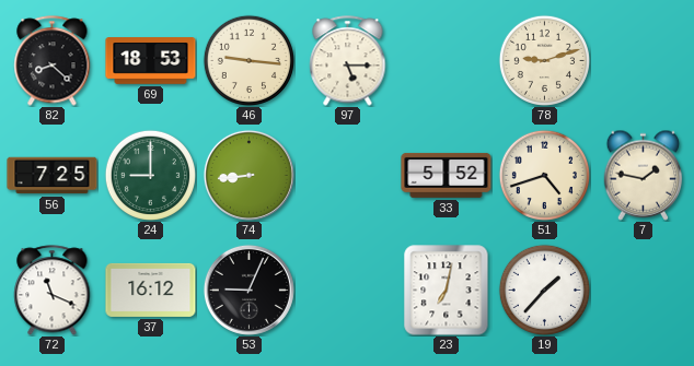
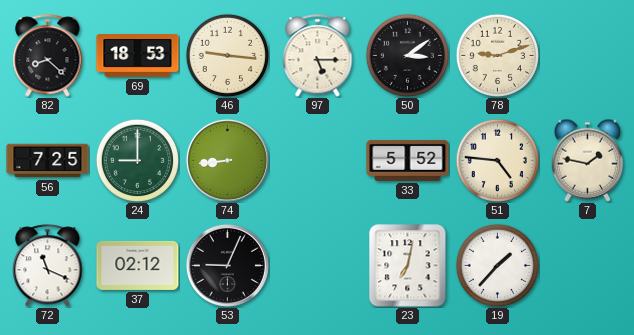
50: none -> 3:09 (407, 55)
51: 4:42 -> 4:46 (497, 160)
37: 16:12 -> 02:12 (138, 265)
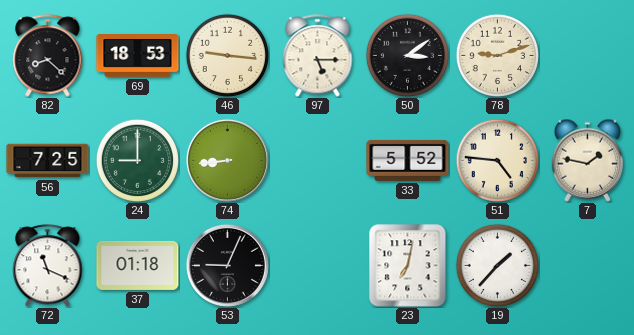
37: 02:12 -> 01:18 (138, 265)
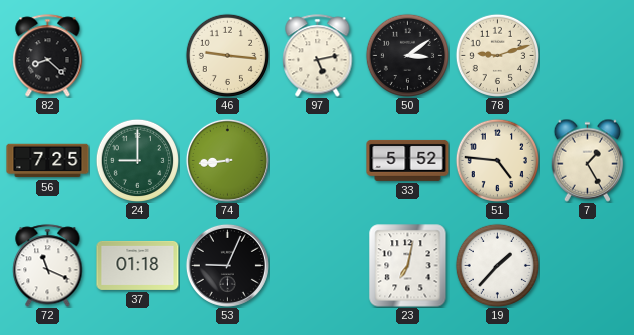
69: 18:53 -> none (138, 56)
97: 5:15 -> 5:13 (318, 56)
7: 1:47 -> 1:25 (588, 160)
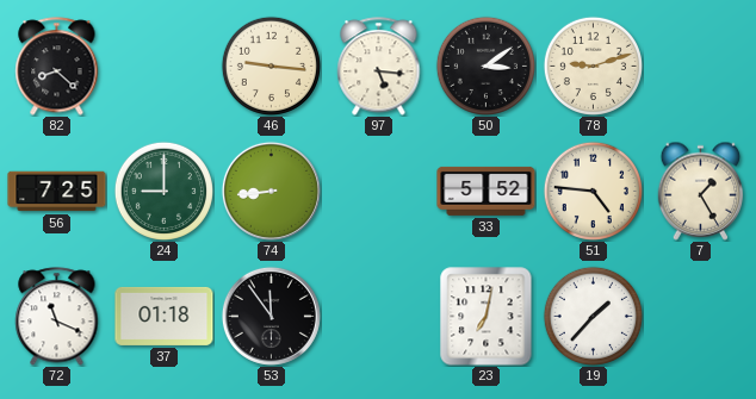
97: 5:13 -> 5:16 (379, 67)
53: 9:04 -> 11:54 (271, 316)
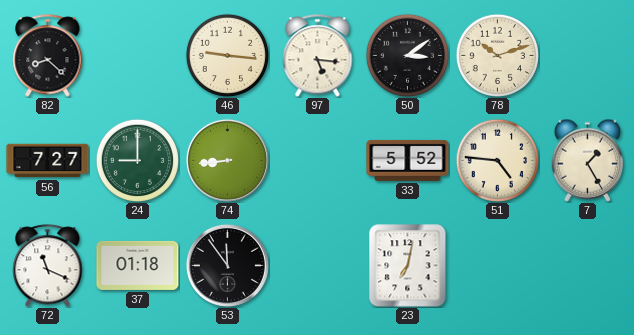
78: 9:12 -> 10:12 (497, 55)
56: 7:25 -> 7:27 (48, 161)
19: 1:37 -> none (593, 316)
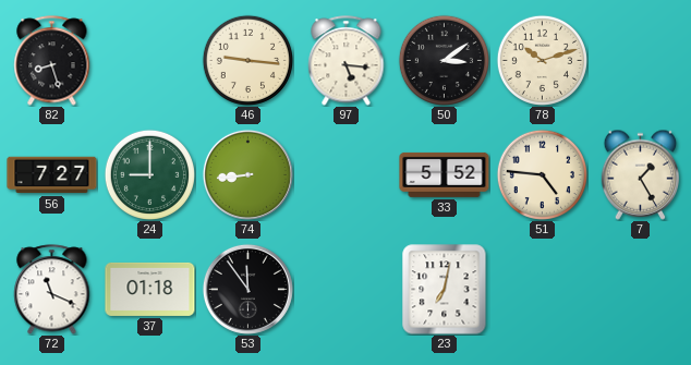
82: 8:22 -> 8:27 (52, 61)
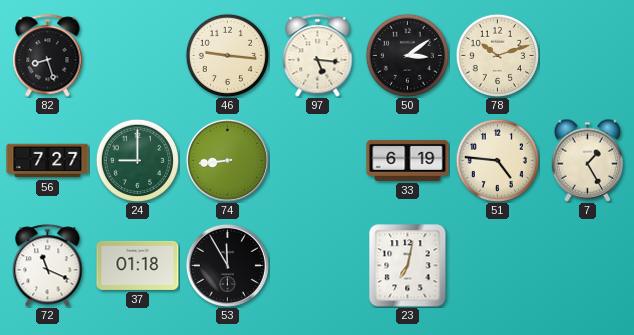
33: 5:52 -> 6:19 (408, 160)
53: 11:54 -> 11:55 (227, 265)
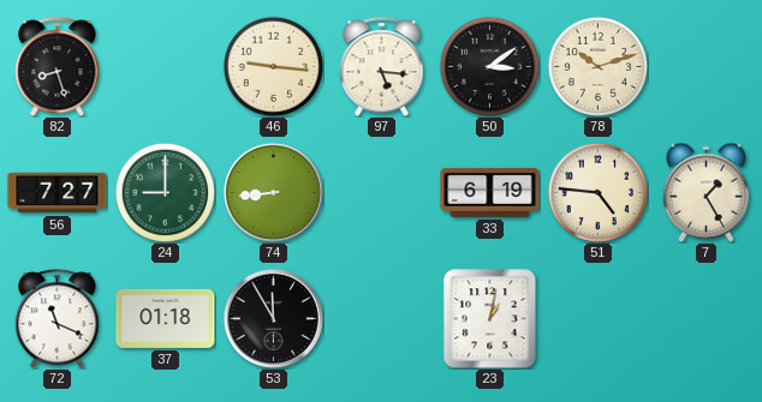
23: 7:02 -> 1:02 (490, 319)
